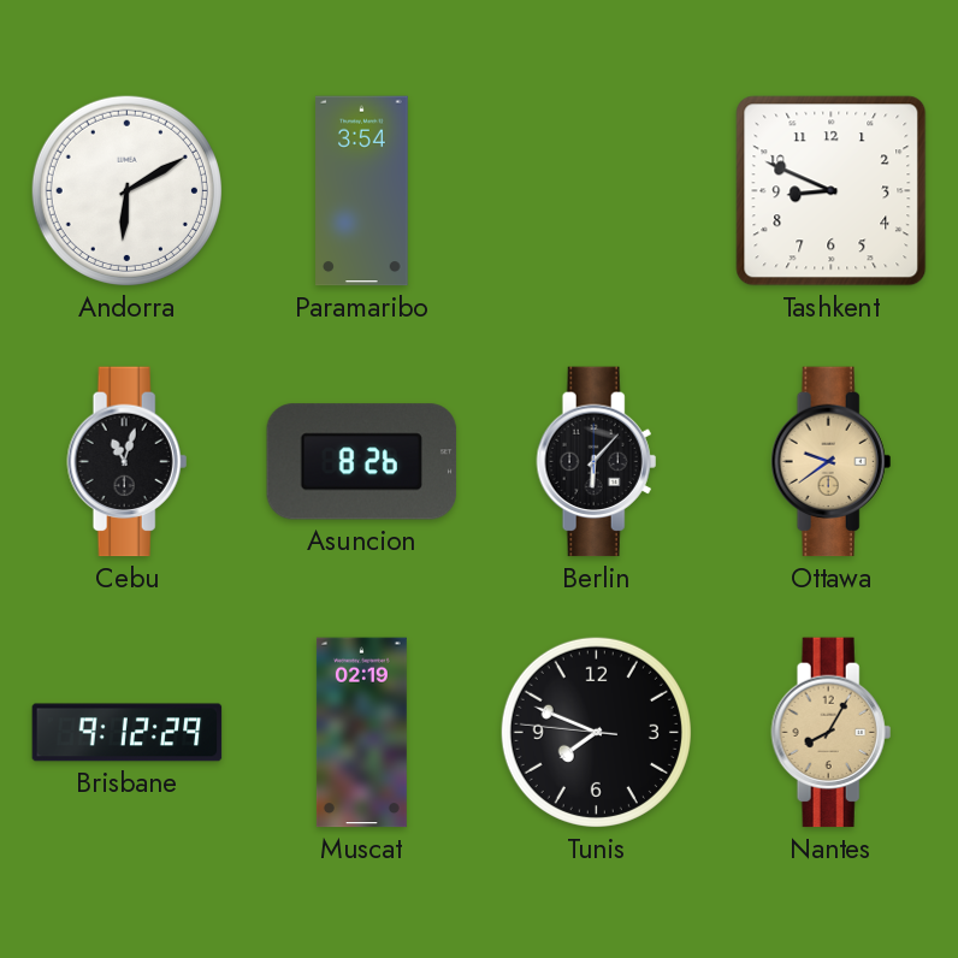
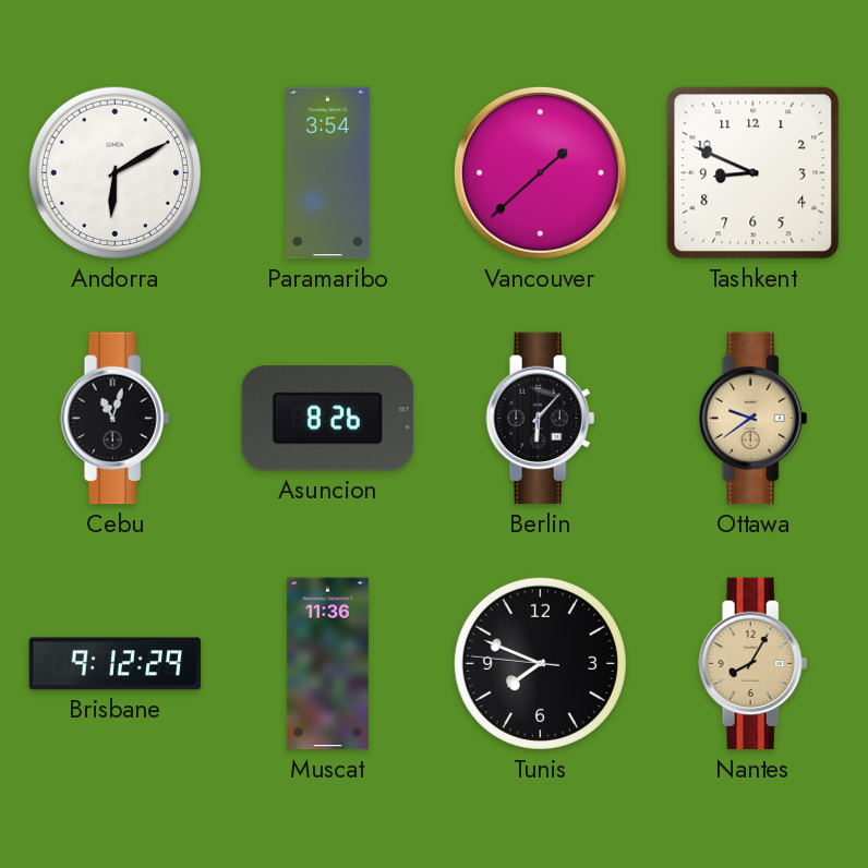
Vancouver: none -> 1:38 (540, 172)
Muscat: 02:19 -> 11:36 (327, 664)
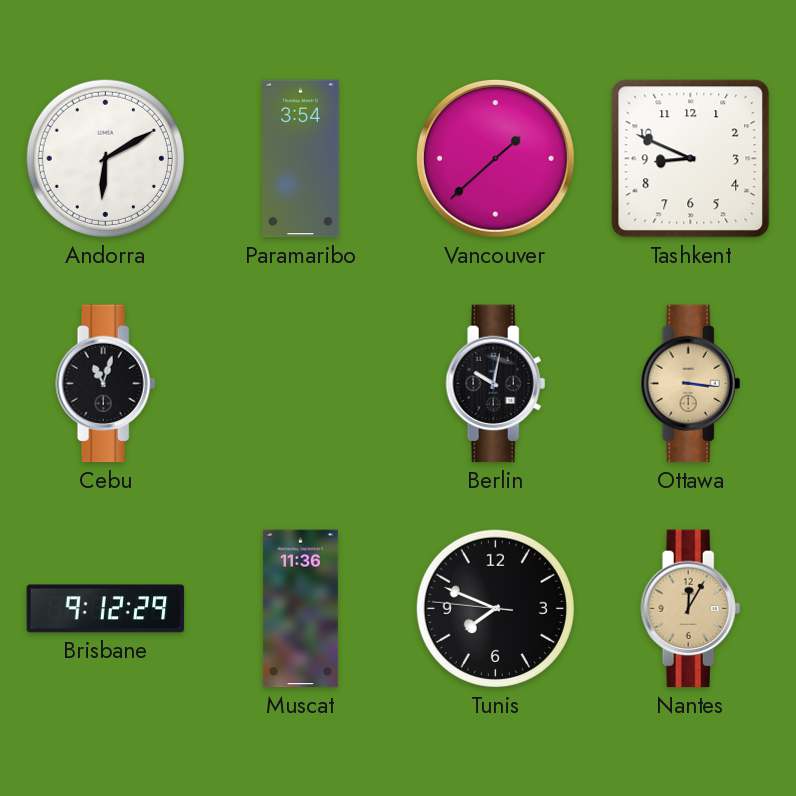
Asuncion: 8:26 -> none (328, 419)
Berlin: 6:07 -> 10:02 (496, 384)
Ottawa: 9:39 -> 3:16 (691, 384)
Nantes: 8:05 -> 12:05 (691, 609)
